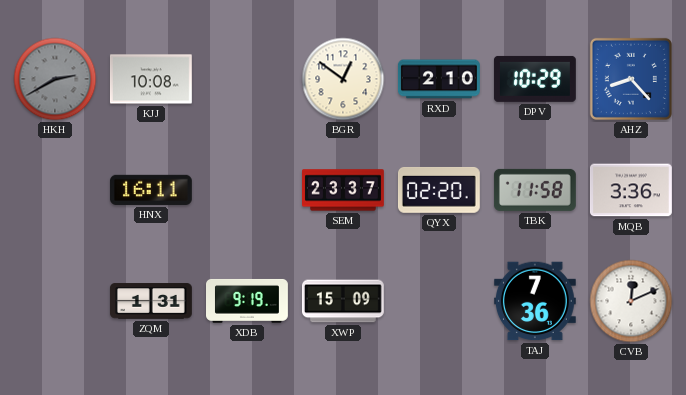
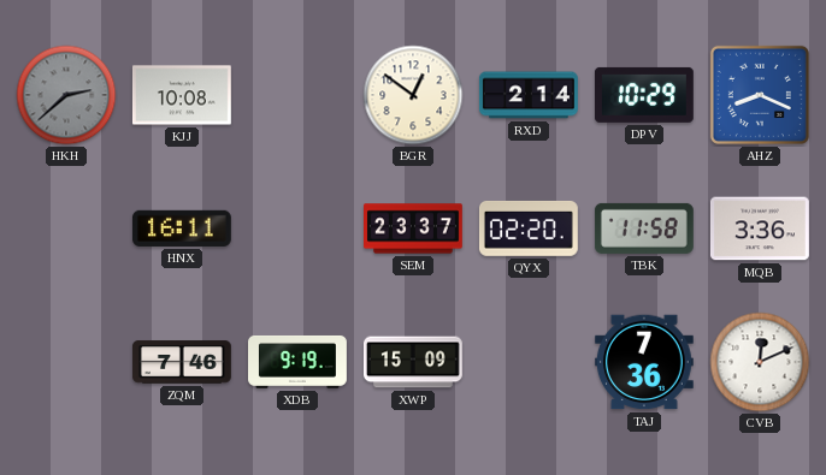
HKH: 2:40 -> 2:38 (66, 95)
RXD: 2:10 -> 2:14 (529, 95)
AHZ: 8:23 -> 8:19 (760, 95)
ZQM: 1:31 -> 7:46 (182, 362)
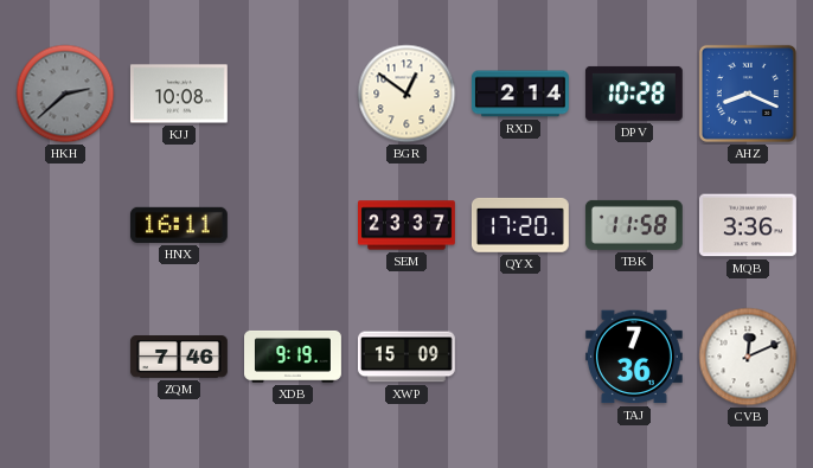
DPV: 10:29 -> 10:28 (634, 94)
QYX: 02:20 -> 17:20 (520, 225)
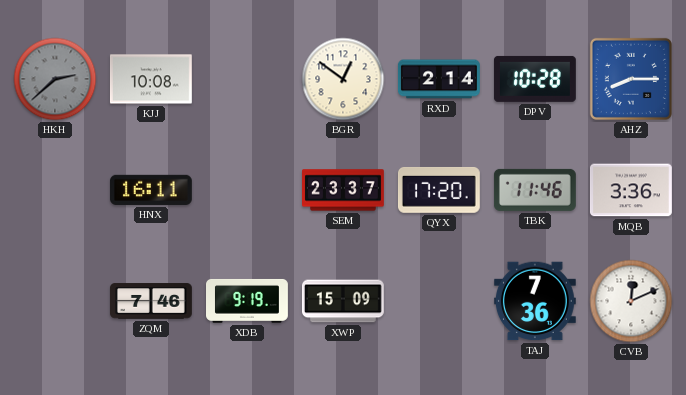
AHZ: 8:19 -> 8:15 (631, 79)
TBK: 11:58 -> 11:46 (535, 190)
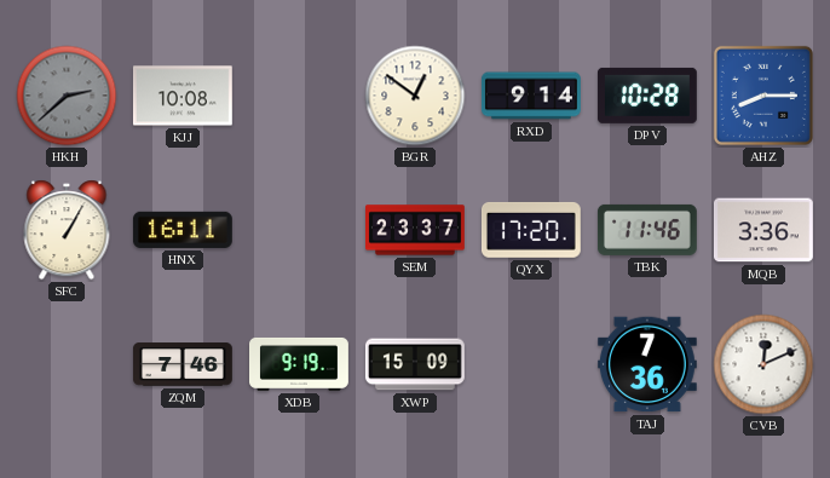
RXD: 2:14 -> 9:14 (531, 96)
SFC: none -> 1:05 (67, 230)
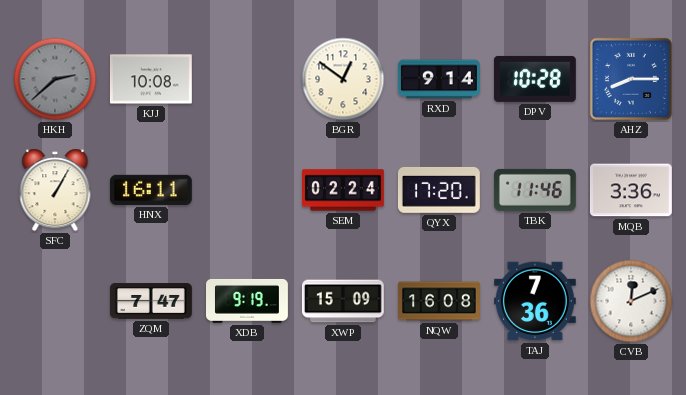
SEM: 23:37 -> 02:24 (344, 190)
ZQM: 7:46 -> 7:47 (151, 301)
NQW: none -> 16:08 (440, 301)
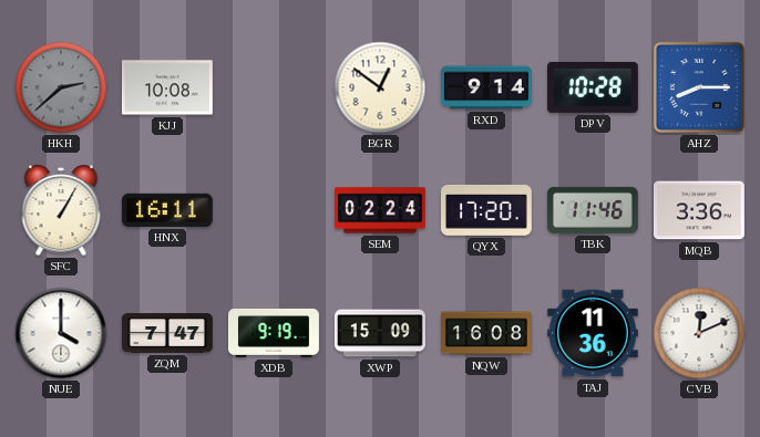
NUE: none -> 4:00 (61, 333)
TAJ: 7:36 -> 11:36 (593, 333)
